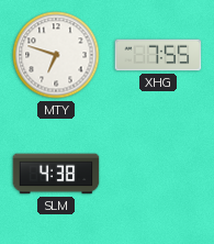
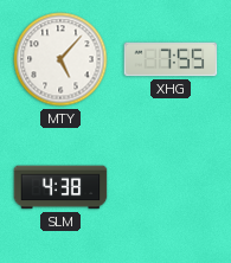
MTY: 6:48 -> 5:07 (60, 59)
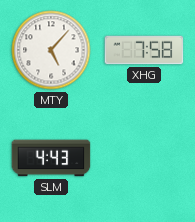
XHG: 7:55 -> 7:58 (144, 50)
SLM: 4:38 -> 4:43 (51, 158)
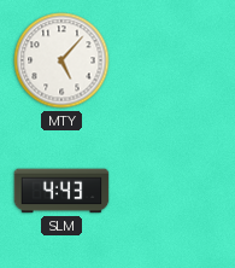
XHG: 7:58 -> none (144, 50)
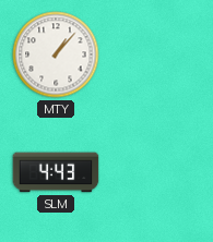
MTY: 5:07 -> 1:07 (56, 55)
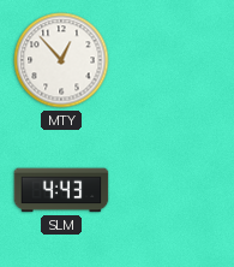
MTY: 1:07 -> 12:53 (61, 60)
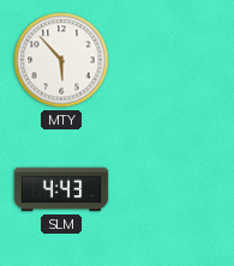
MTY: 12:53 -> 5:53 (61, 60)
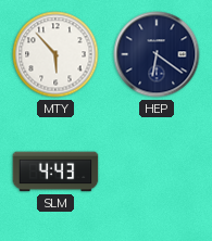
HEP: none -> 6:21 (157, 54)
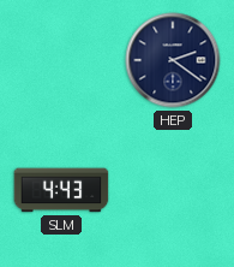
MTY: 5:53 -> none (55, 54)
HEP: 6:21 -> 2:21 (173, 60)
